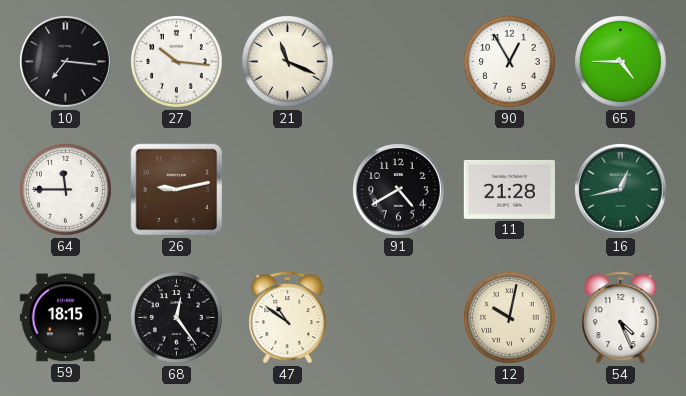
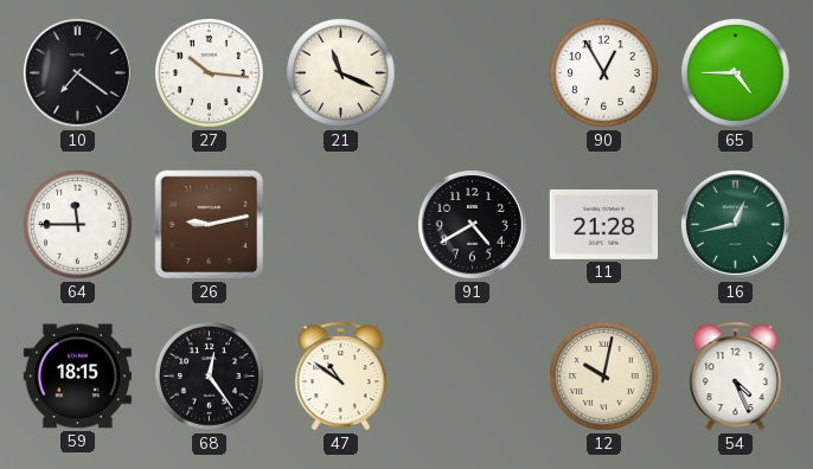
10: 7:16 -> 7:21 (77, 72)
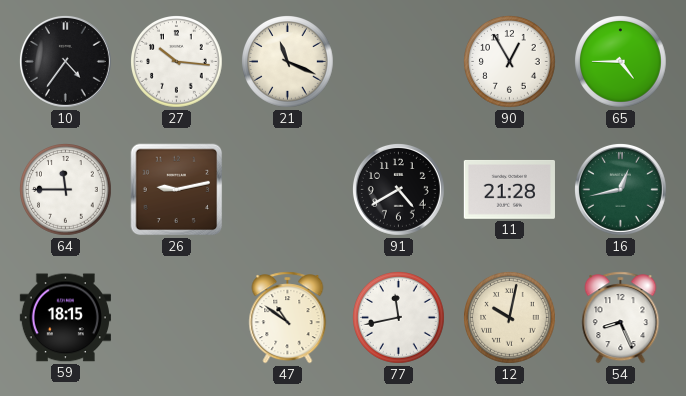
10: 7:21 -> 4:36 (65, 61)
68: 12:24 -> none (210, 377)
77: none -> 11:43 (399, 318)
54: 4:26 -> 8:26 (621, 318)
